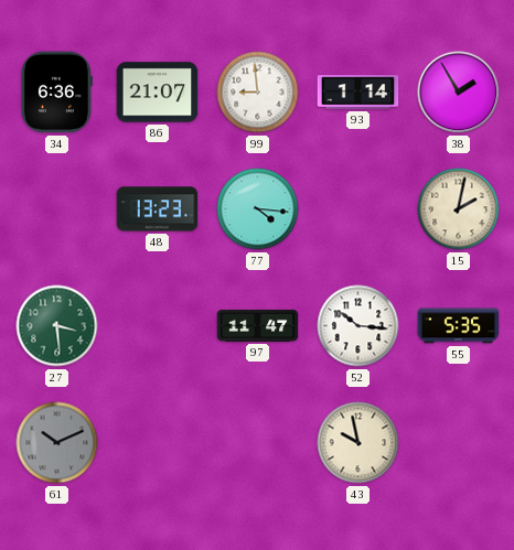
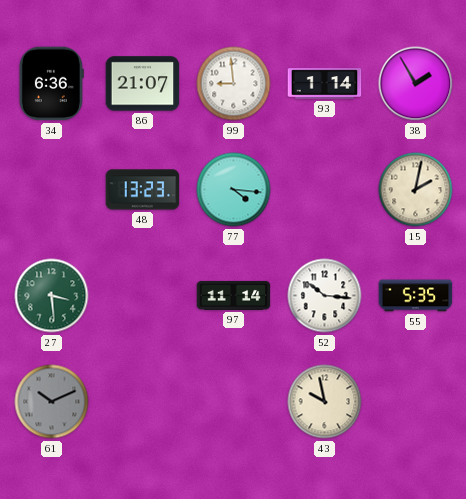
97: 11:47 -> 11:14 (234, 295)
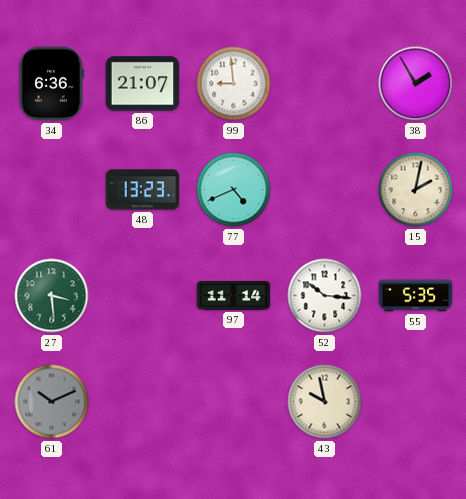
93: 1:14 -> none (325, 84)
77: 4:16 -> 4:41 (234, 190)
